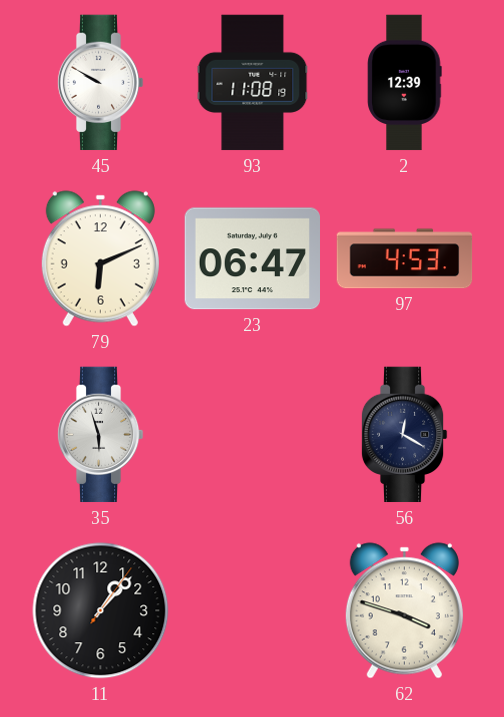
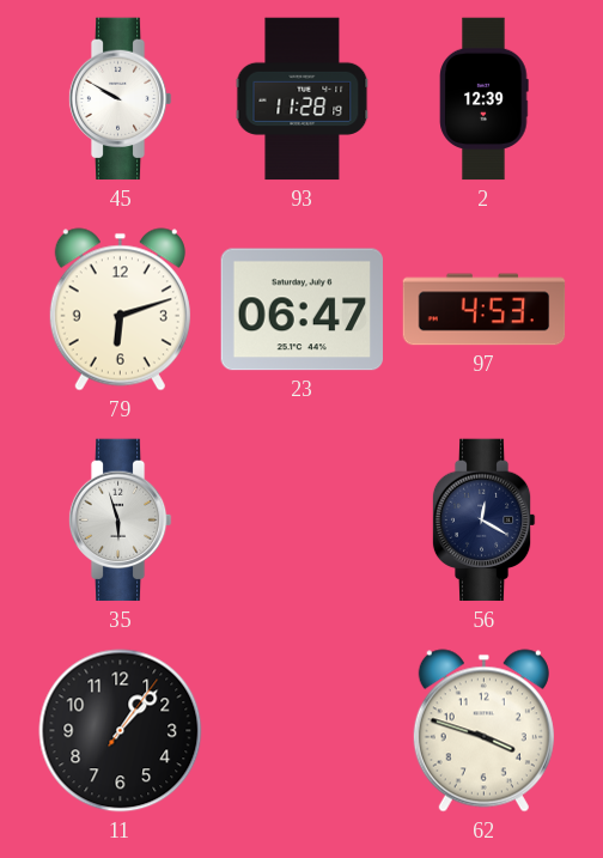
93: 11:08 -> 11:28 (303, 99)
79: 6:11 -> 6:12 (120, 310)
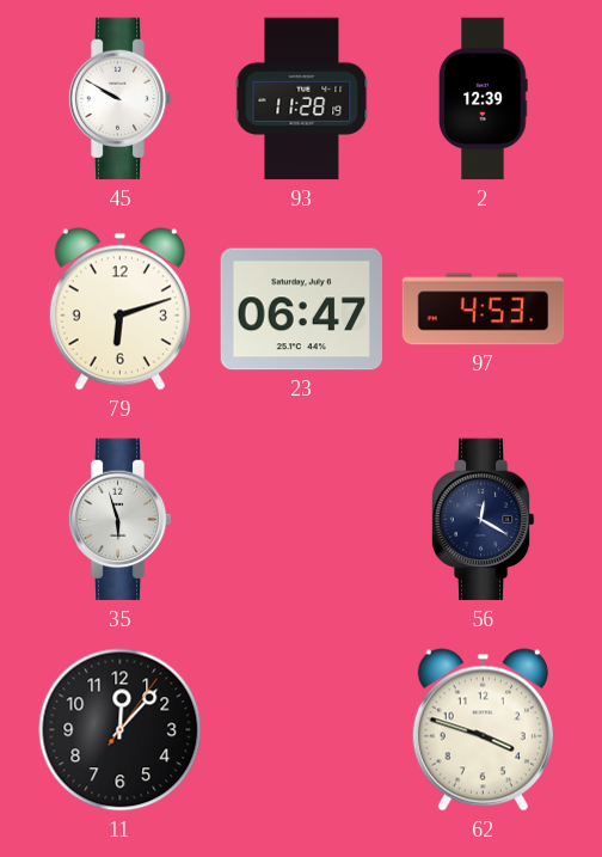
11: 1:07 -> 12:07 (121, 730)
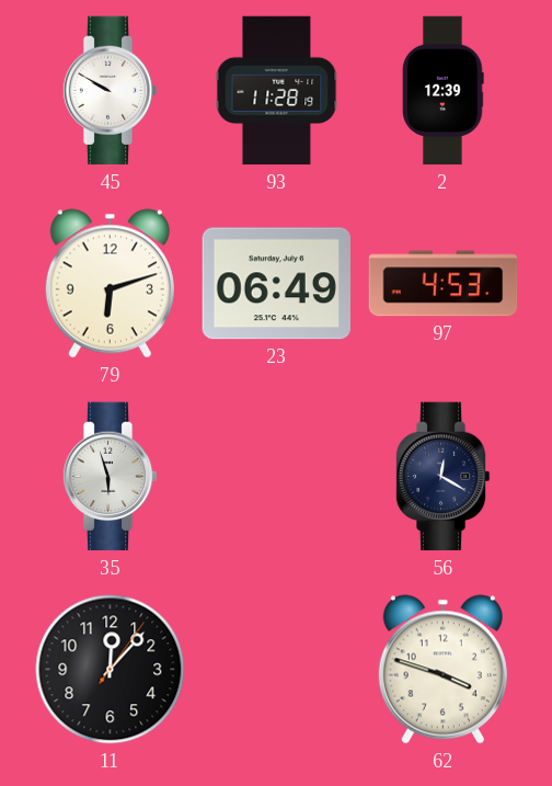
23: 06:47 -> 06:49 (277, 284)
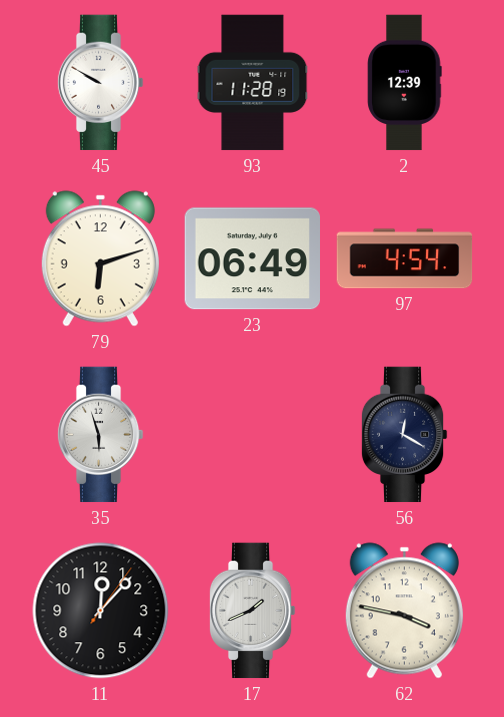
97: 4:53 -> 4:54 (405, 259)
17: none -> 1:41 (252, 611)
62: 3:48 -> 3:47 (404, 611)
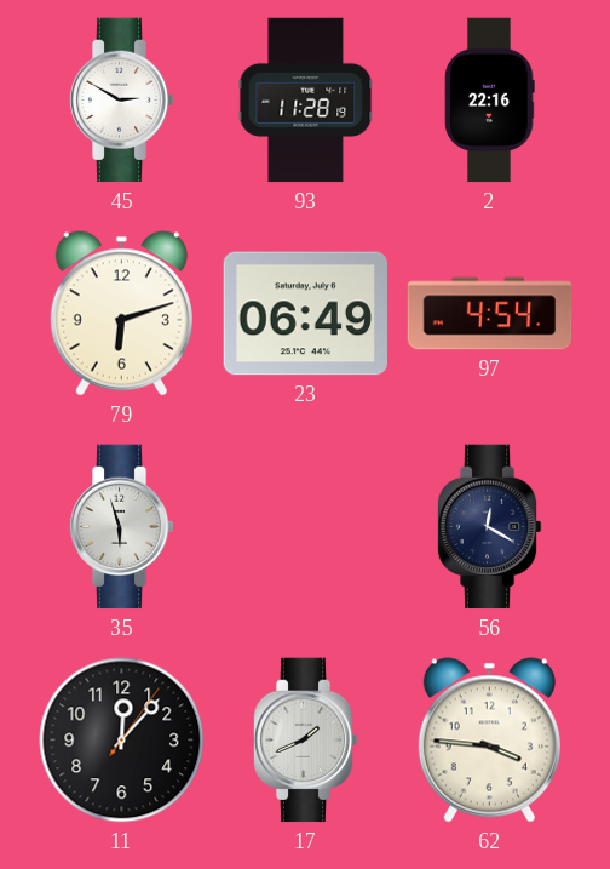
45: 9:50 -> 2:50 (121, 101)
2: 12:39 -> 22:16 (490, 101)
62: 3:47 -> 3:46 (489, 741)
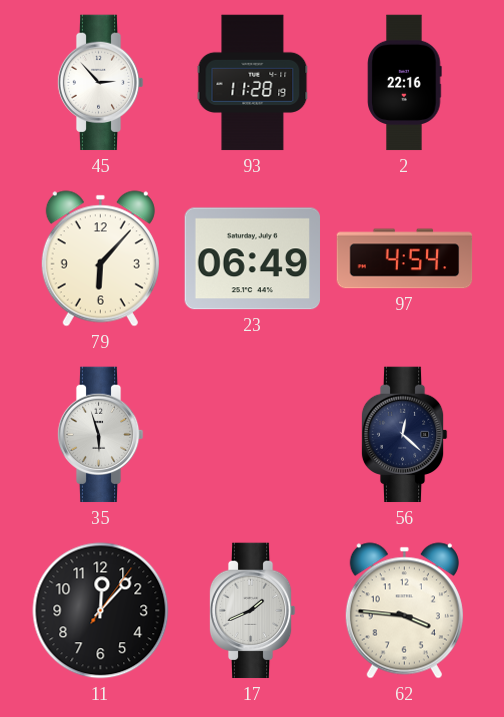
45: 2:50 -> 2:53 (100, 83)
79: 6:12 -> 6:07 (100, 259)
56: 12:20 -> 12:22 (404, 435)
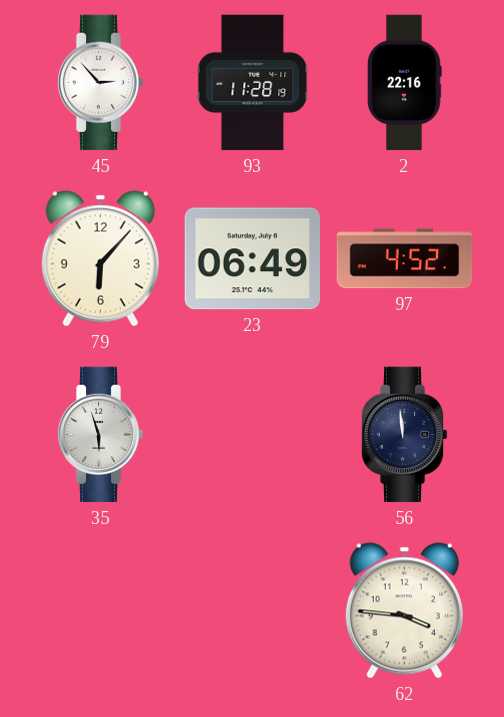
97: 4:54 -> 4:52 (405, 259)
56: 12:22 -> 11:59 (404, 435)
11: 12:07 -> none (101, 611)
17: 1:41 -> none (252, 611)
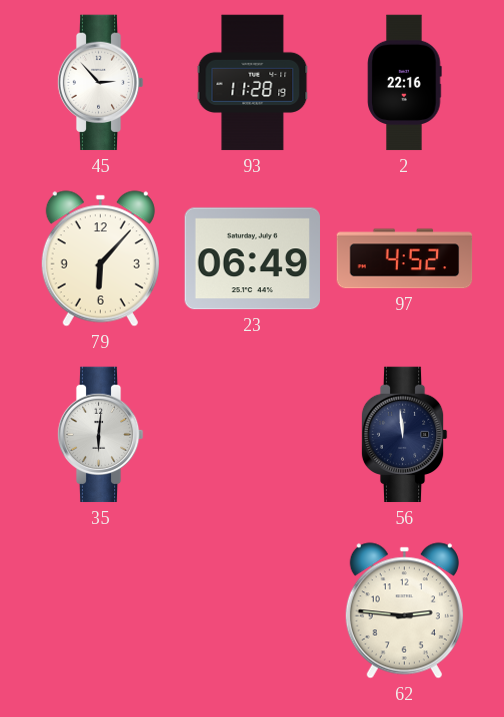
35: 5:57 -> 6:01 (100, 435)
62: 3:46 -> 2:46 (404, 611)
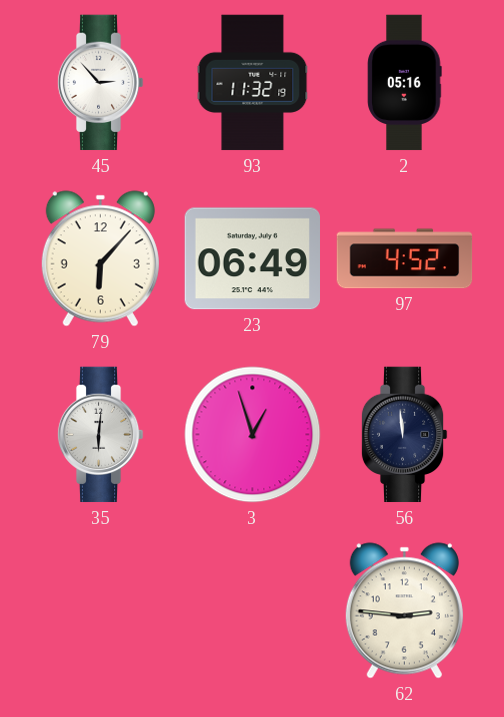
93: 11:28 -> 11:32 (253, 83)
2: 22:16 -> 05:16 (405, 83)
3: none -> 12:57 (253, 435)
